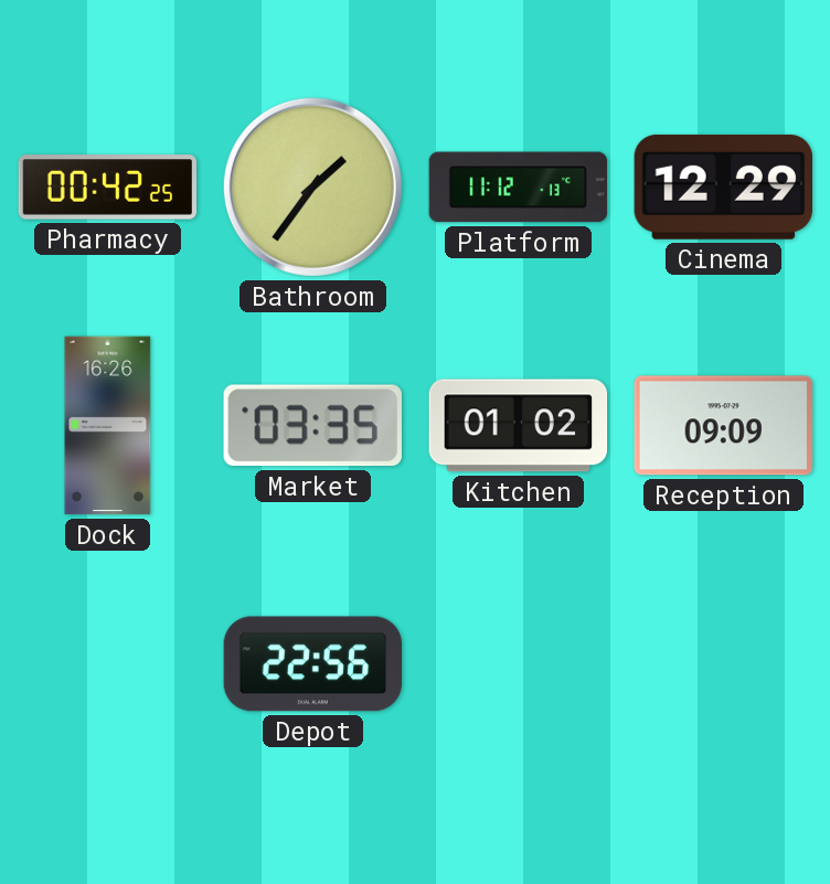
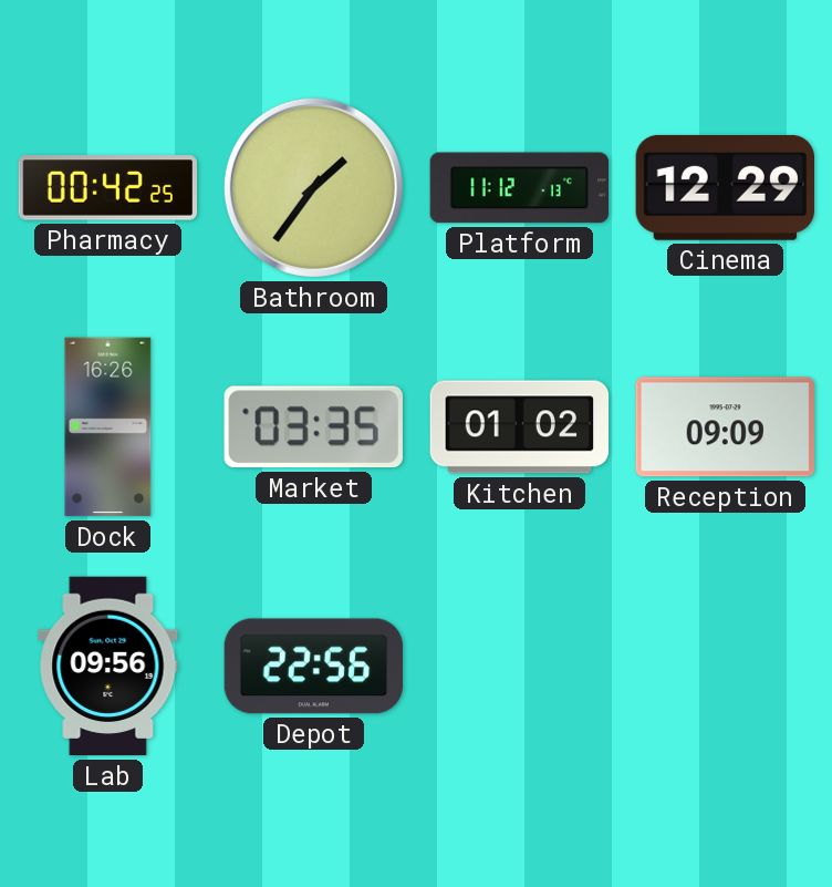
Lab: none -> 09:56 (108, 667)
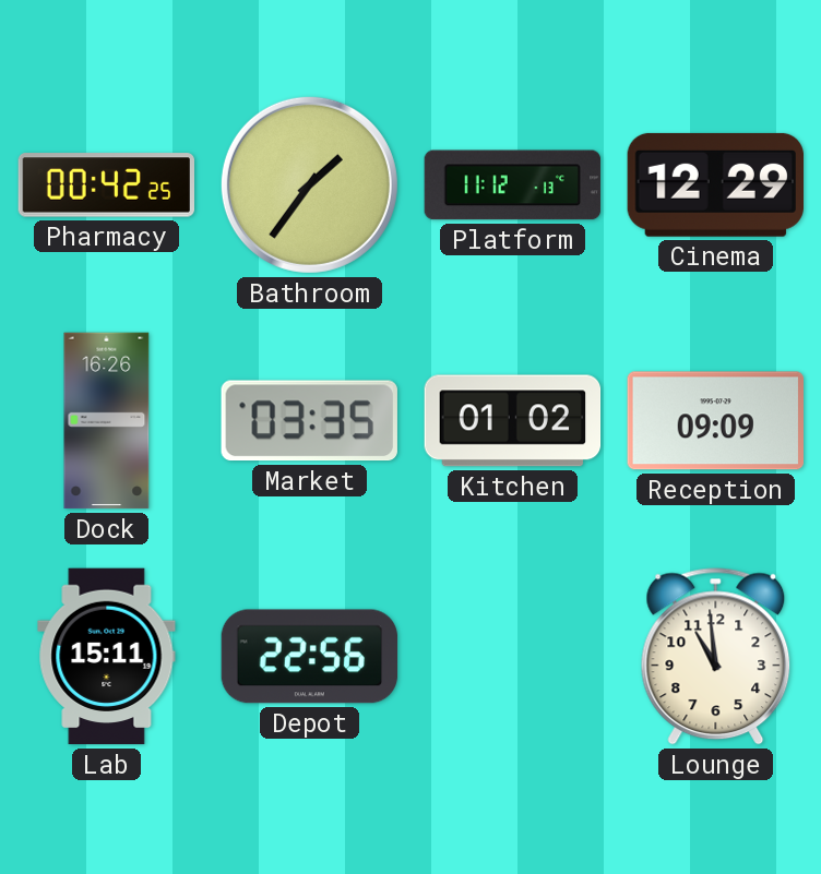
Lab: 09:56 -> 15:11 (107, 657)
Lounge: none -> 10:59 (716, 657)
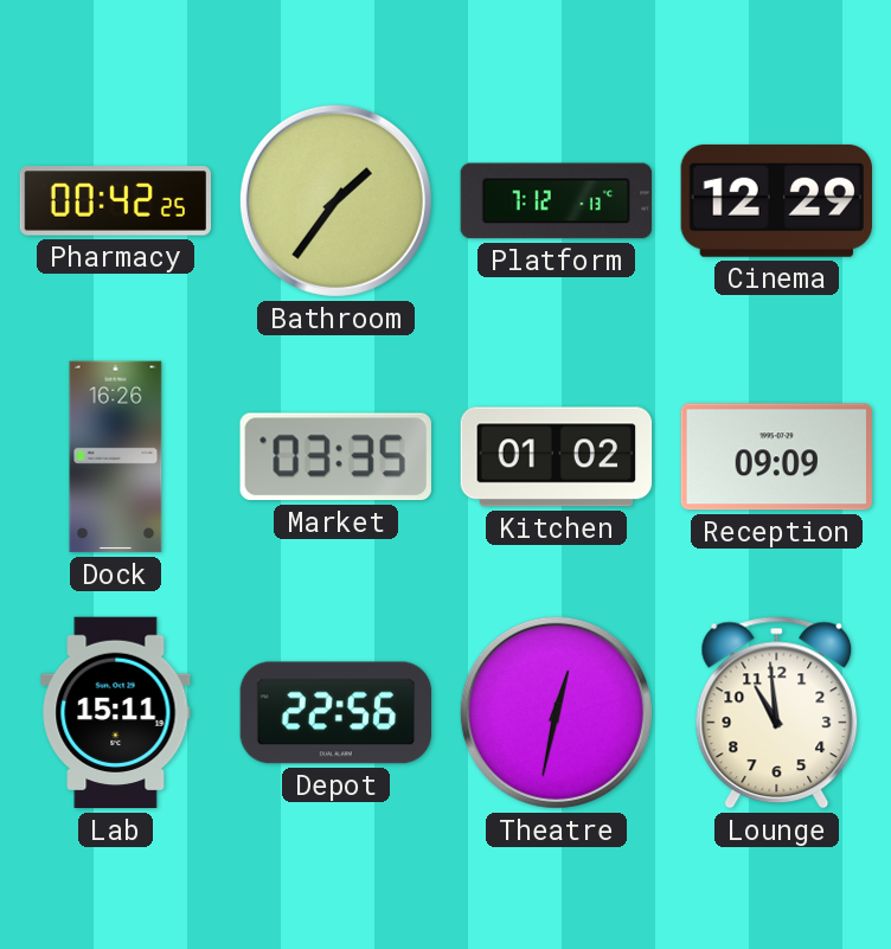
Platform: 11:12 -> 7:12 (557, 201)
Theatre: none -> 12:32 (556, 712)
